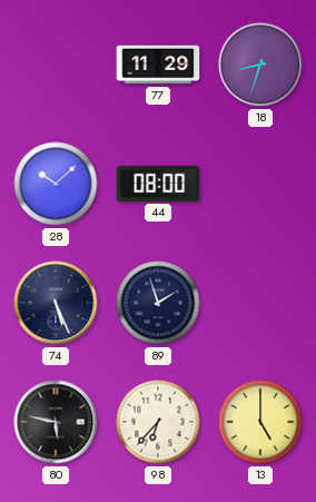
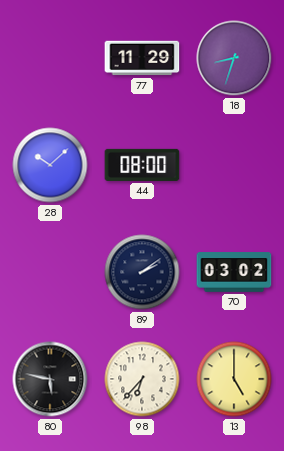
74: 5:26 -> none (56, 303)
89: 1:57 -> 2:09 (142, 272)
70: none -> 03:02 (234, 272)
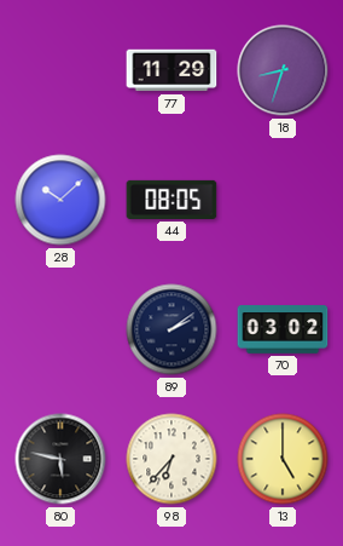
44: 08:00 -> 08:05 (171, 200)
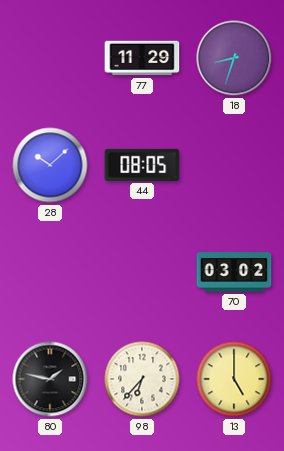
89: 2:09 -> none (171, 329)
80: 5:47 -> 1:47 (50, 379)
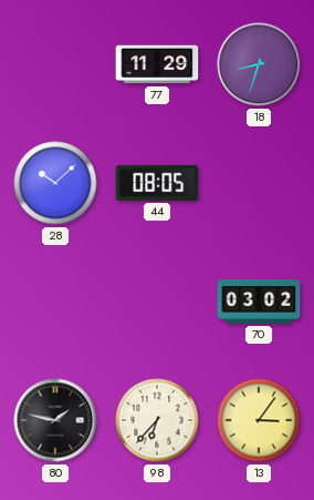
13: 5:00 -> 3:06 (259, 420)
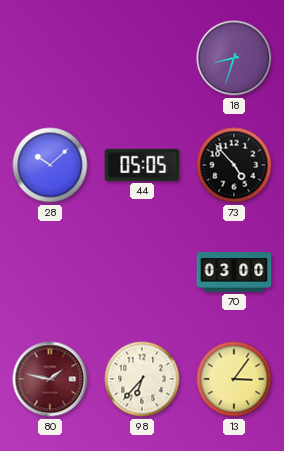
77: 11:29 -> none (157, 64)
44: 08:05 -> 05:05 (142, 165)
73: none -> 4:53 (234, 165)
70: 03:02 -> 03:00 (234, 272)
80 dial: black -> burgundy (50, 379)
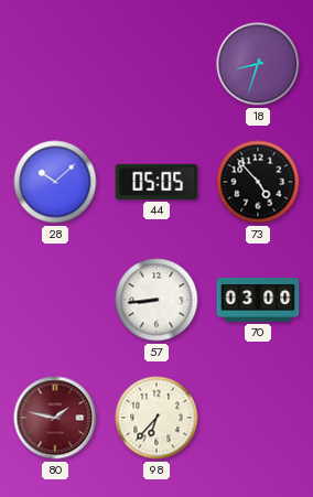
57: none -> 8:44 (156, 300)
13: 3:06 -> none (234, 379)
